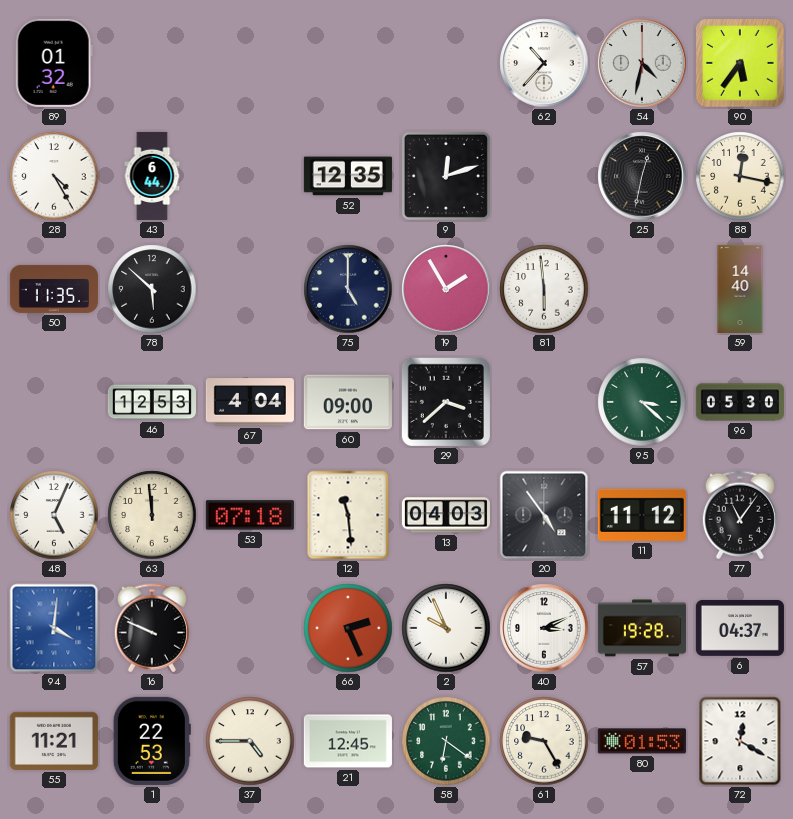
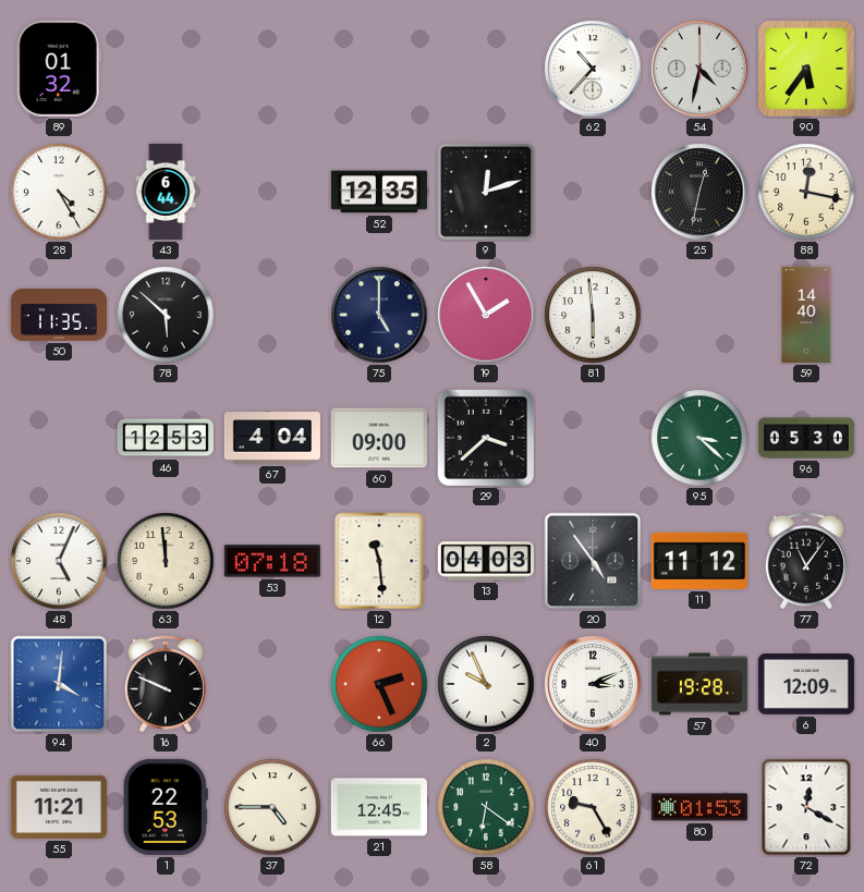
6: 04:37 -> 12:09 (806, 684)
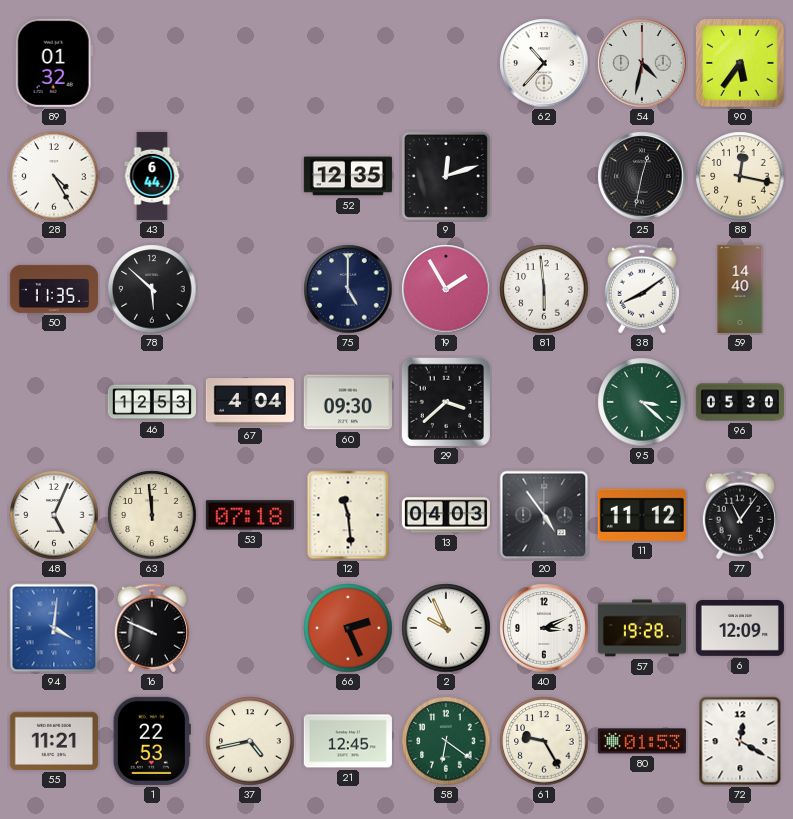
38: none -> 8:09 (642, 289)
60: 09:00 -> 09:30 (348, 402)
37: 4:45 -> 4:43 (250, 741)
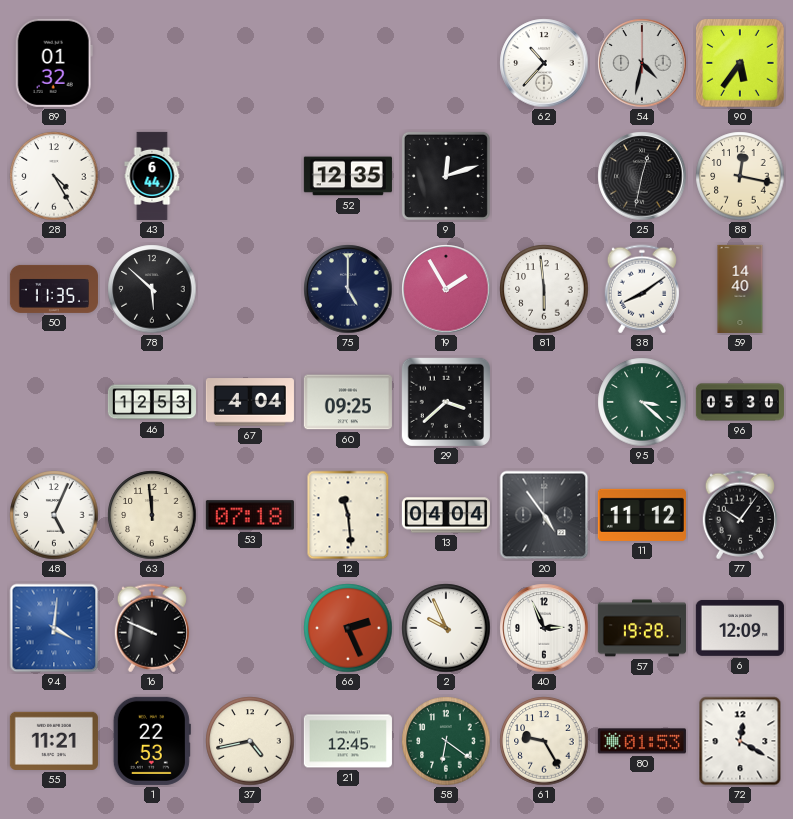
60: 09:30 -> 09:25 (348, 402)
13: 04:03 -> 04:04 (446, 515)
77: 11:06 -> 10:06 (740, 515)
40: 3:11 -> 2:56 (544, 628)
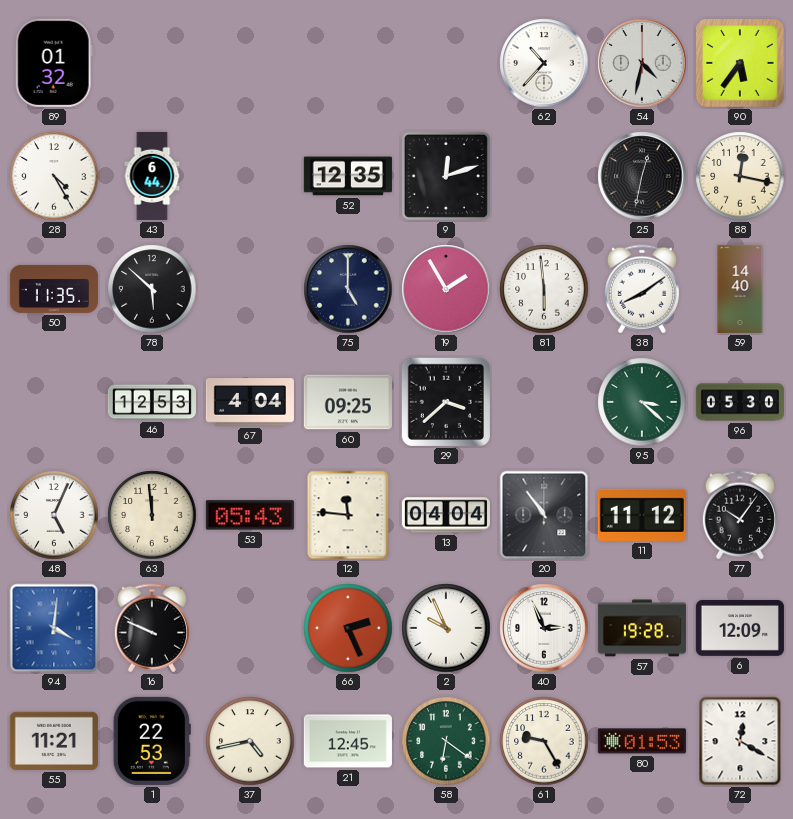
53: 07:18 -> 05:43 (250, 515)
12: 11:29 -> 11:46 (348, 515)
20: 4:54 -> 10:54 (544, 515)
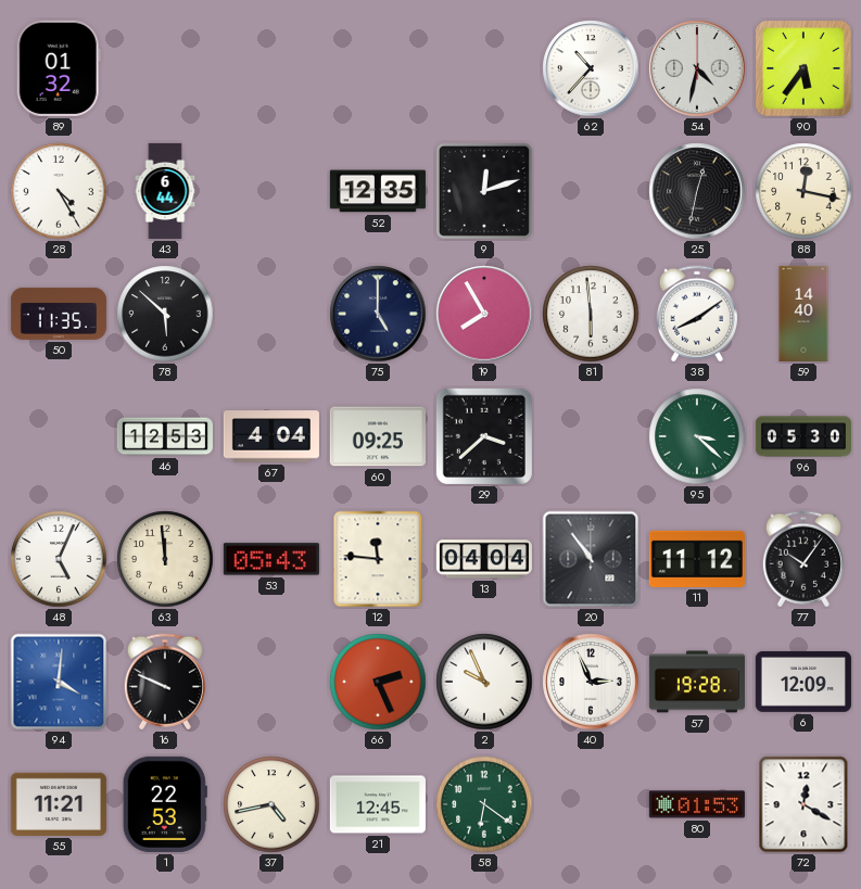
19: 1:55 -> 7:55 (484, 314)
61: 9:25 -> none (544, 741)
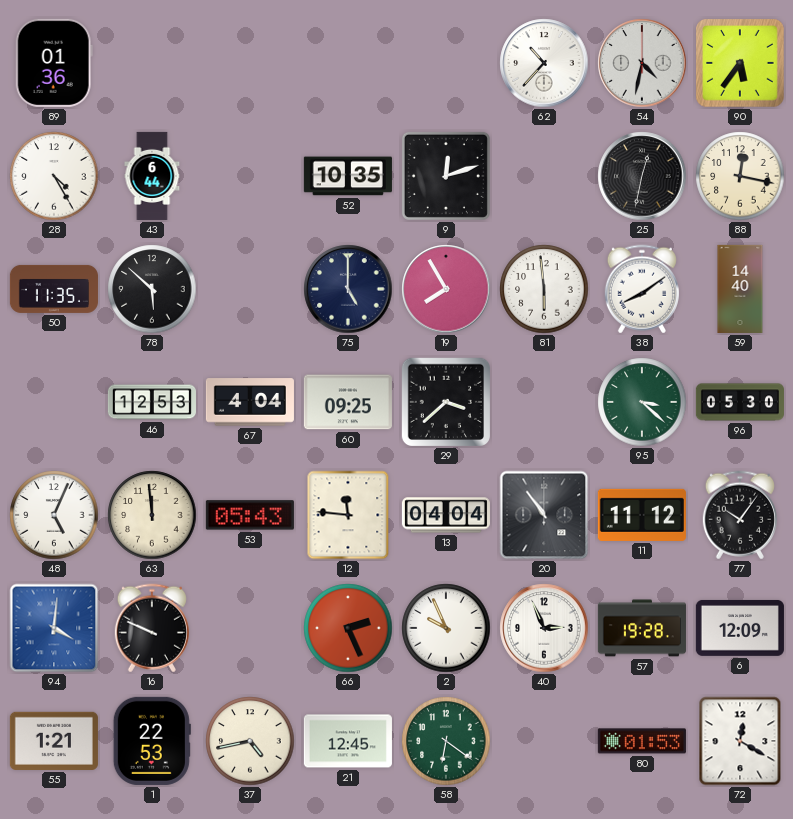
89: 01:32 -> 01:36 (54, 63)
52: 12:35 -> 10:35 (348, 176)
55: 11:21 -> 1:21 (54, 741)
